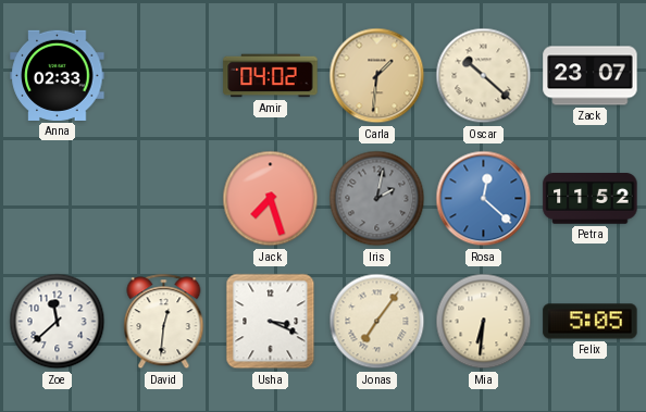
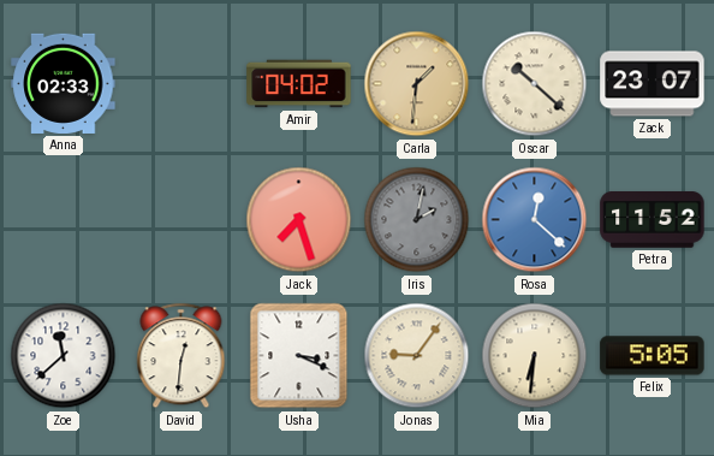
Jonas: 7:06 -> 9:06 (417, 356)
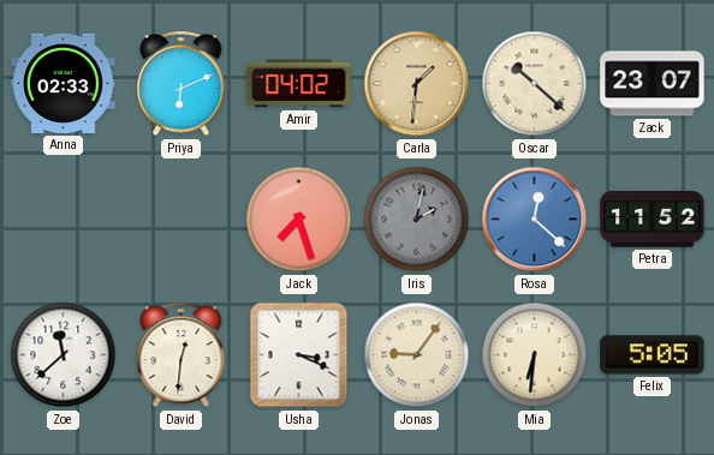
Priya: none -> 6:11 (182, 84)
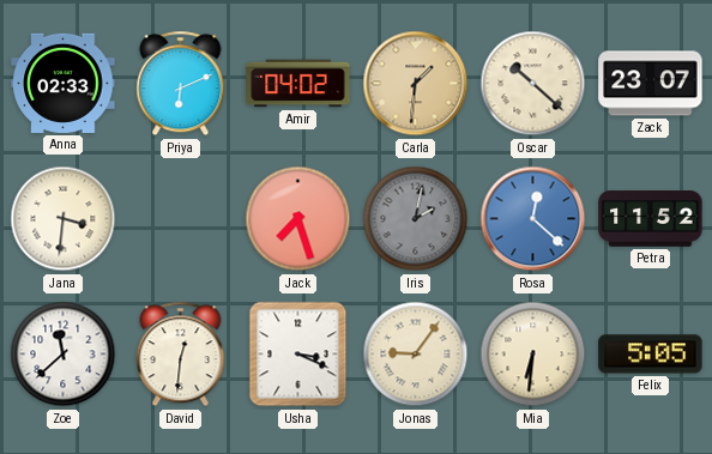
Jana: none -> 3:31 (64, 219)
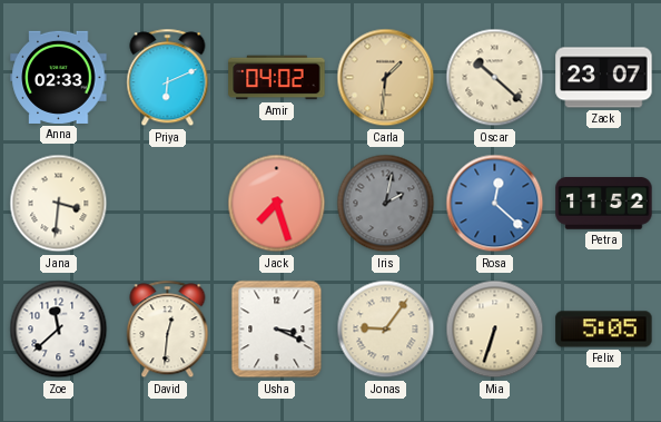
Mia: 6:31 -> 6:33 (495, 330)
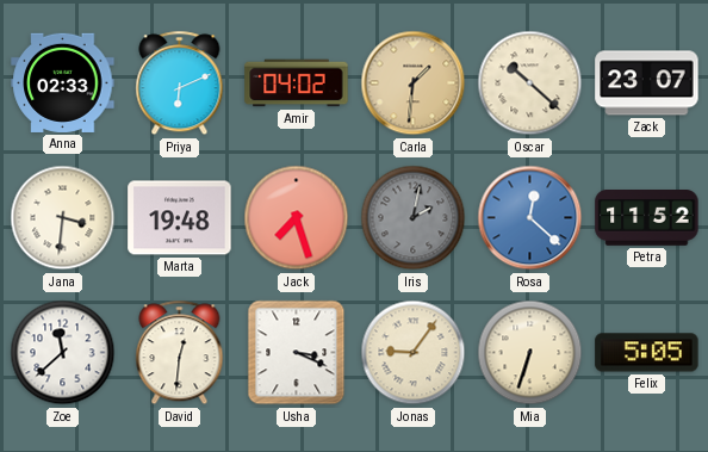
Marta: none -> 19:48 (180, 218)
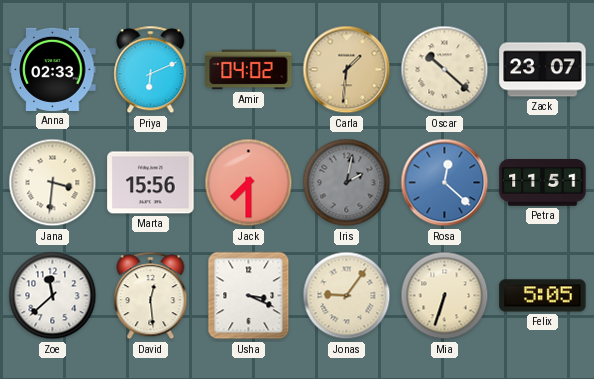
Marta: 19:48 -> 15:56 (151, 183)
Jack: 7:27 -> 7:30 (249, 183)
Petra: 11:52 -> 11:51 (543, 183)
David: 12:31 -> 12:29 (151, 296)
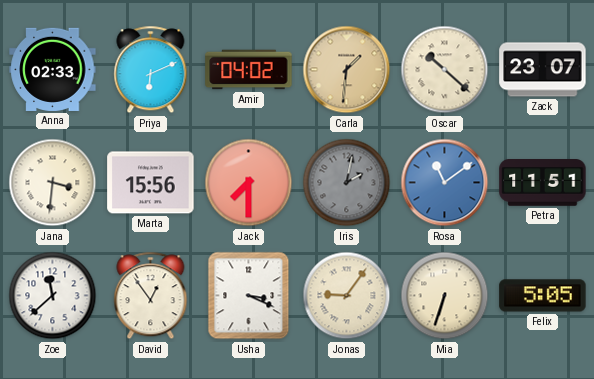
Rosa: 12:22 -> 11:09 (445, 183)
David: 12:29 -> 12:54 (151, 296)
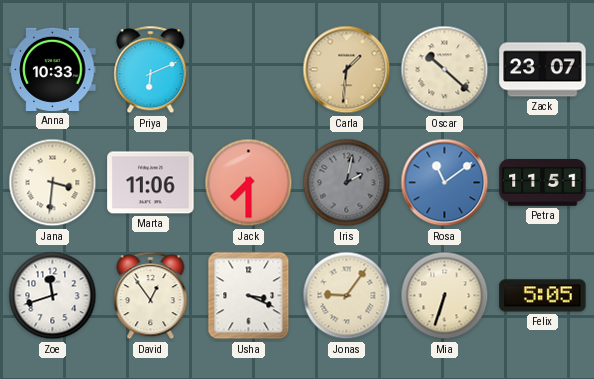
Anna: 02:33 -> 10:33 (53, 69)
Amir: 04:02 -> none (249, 70)
Marta: 15:56 -> 11:06 (151, 183)
Zoe: 11:38 -> 11:42 (53, 296)
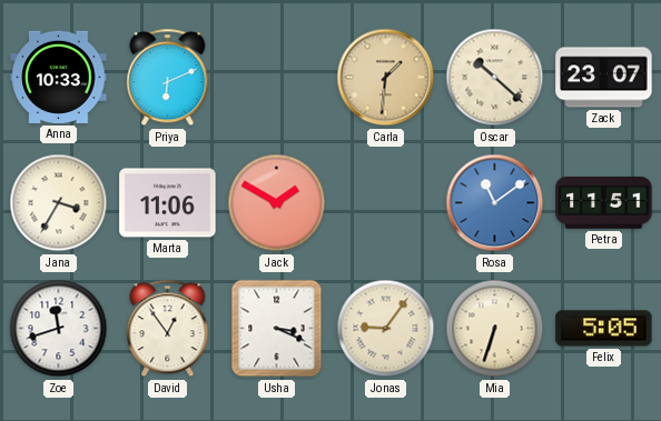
Jana: 3:31 -> 3:35 (59, 203)
Jack: 7:30 -> 1:50 (277, 203)
Iris: 2:02 -> none (347, 183)
